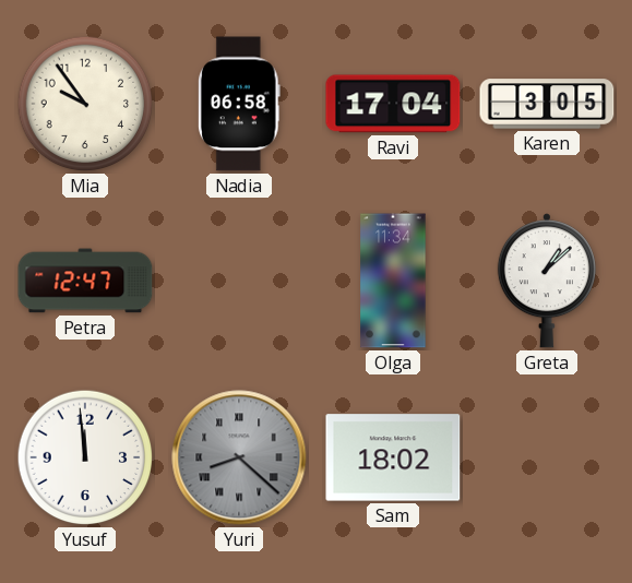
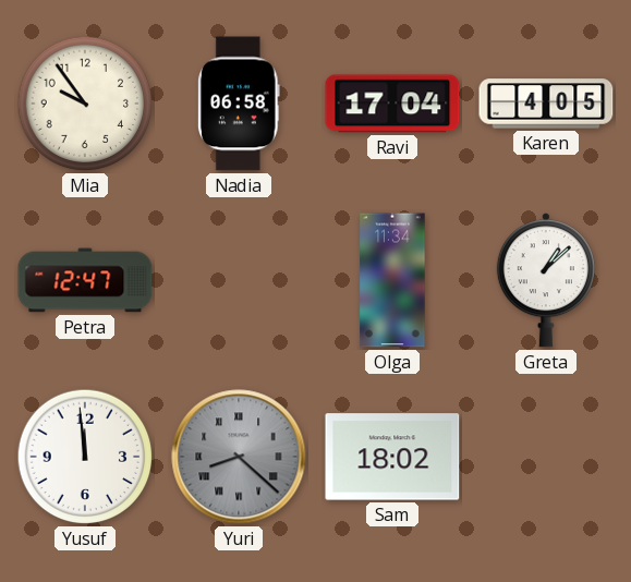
Karen: 3:05 -> 4:05 (546, 104)
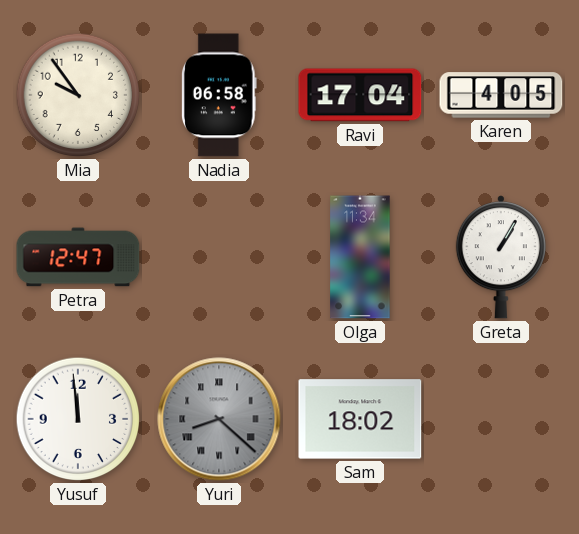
Greta: 1:08 -> 1:05 (501, 257)
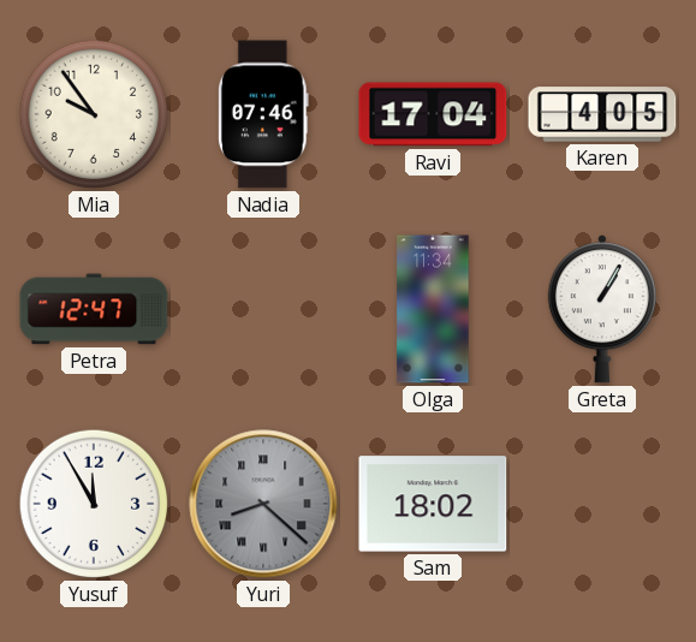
Nadia: 06:58 -> 07:46 (263, 114)
Yusuf: 11:59 -> 11:55 (94, 504)
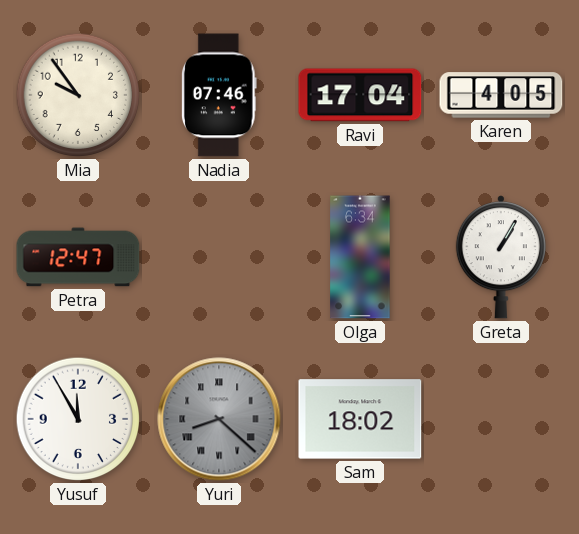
Olga: 11:34 -> 6:34 (360, 257)
